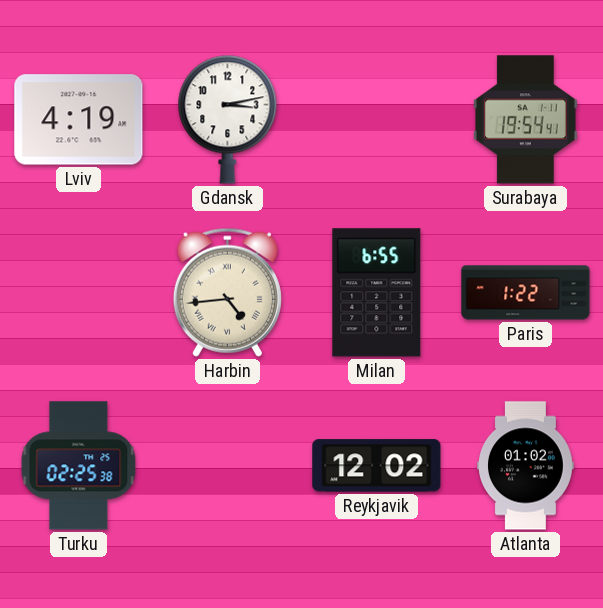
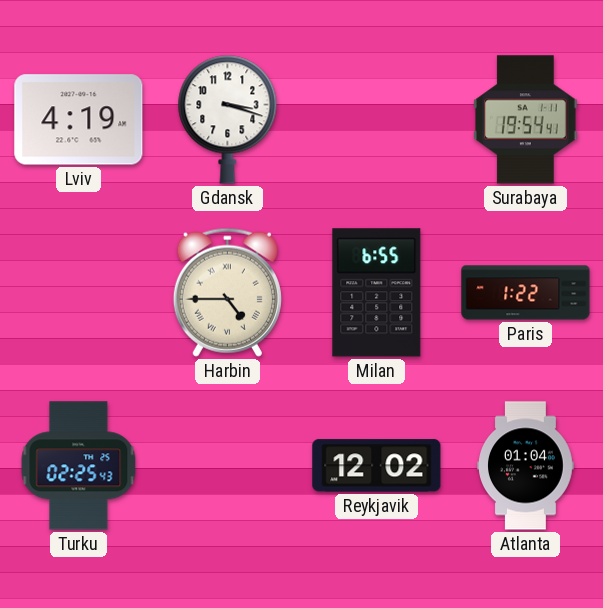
Gdansk: 3:13 -> 3:18 (228, 119)
Harbin: 4:44 -> 4:45 (227, 292)
Turku: 02:25:38 -> 02:25:43 (79, 466)
Atlanta: 01:02 -> 01:04 (526, 466)
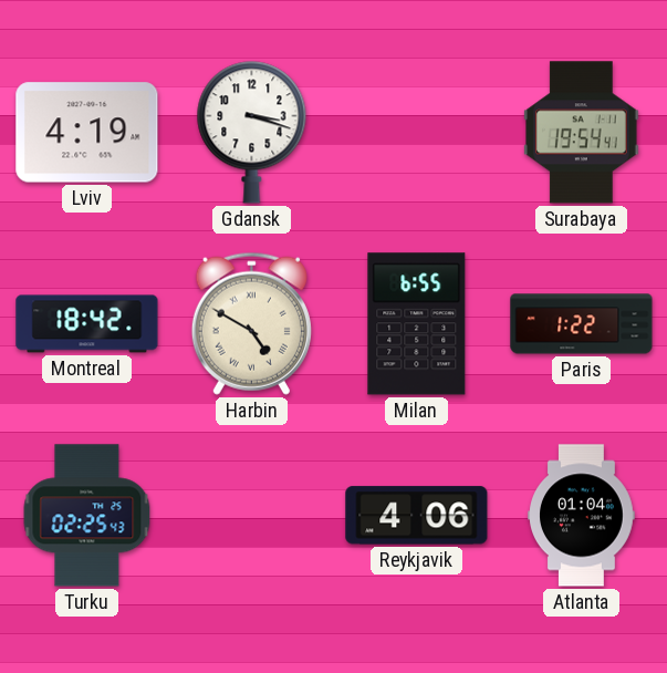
Montreal: none -> 18:42 (87, 324)
Harbin: 4:45 -> 4:50 (251, 323)
Reykjavik: 12:02 -> 4:06 (417, 516)
